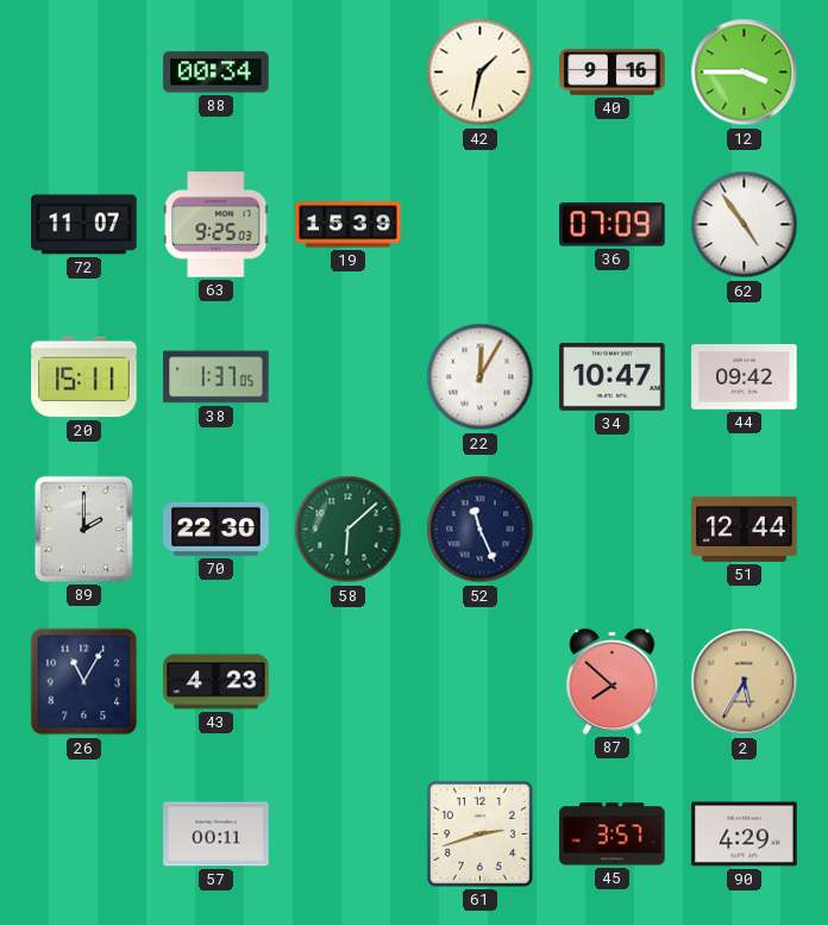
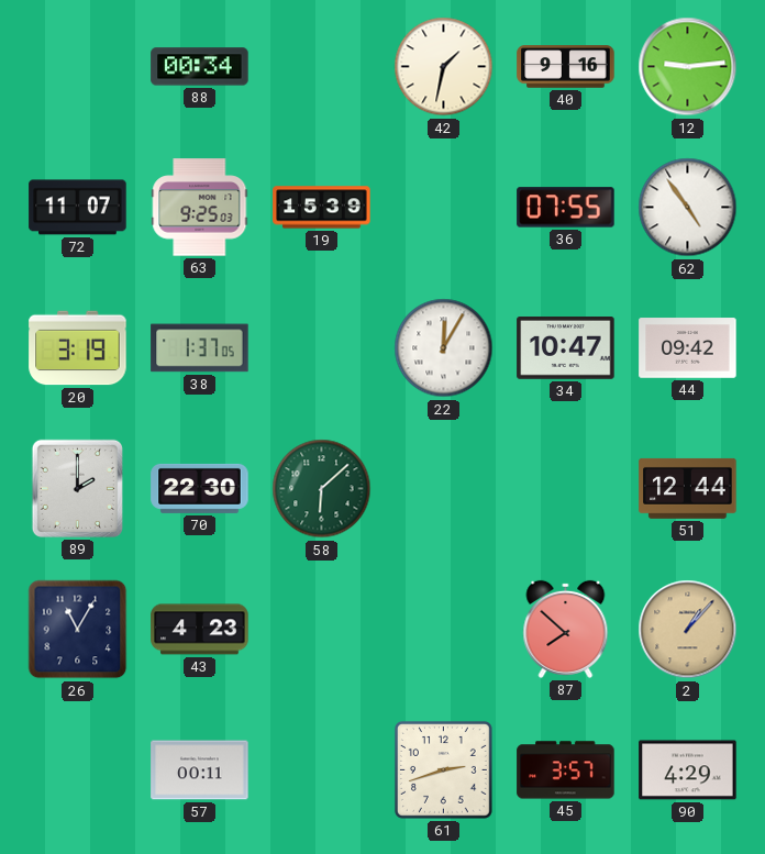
12: 3:45 -> 9:14 (688, 67)
36: 07:09 -> 07:55 (566, 208)
20: 15:11 -> 3:19 (78, 348)
52: 11:26 -> none (481, 530)
2: 5:35 -> 1:07 (688, 630)
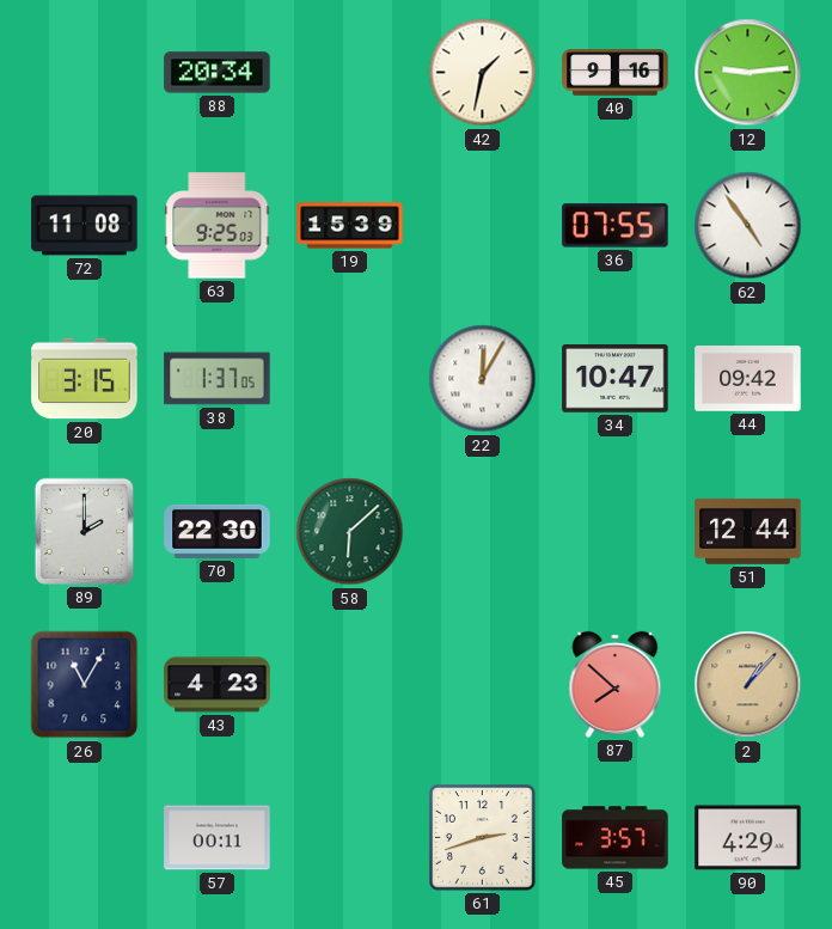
88: 00:34 -> 20:34 (218, 73)
72: 11:07 -> 11:08 (85, 226)
20: 3:19 -> 3:15 (85, 379)
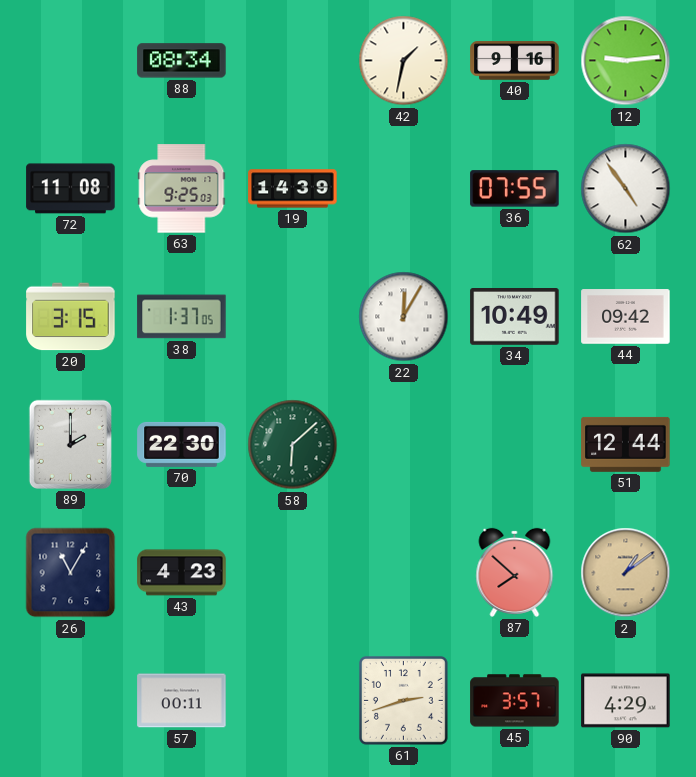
88: 20:34 -> 08:34 (182, 61)
19: 15:39 -> 14:39 (293, 189)
34: 10:47 -> 10:49 (515, 317)
2: 1:07 -> 1:09 (626, 573)
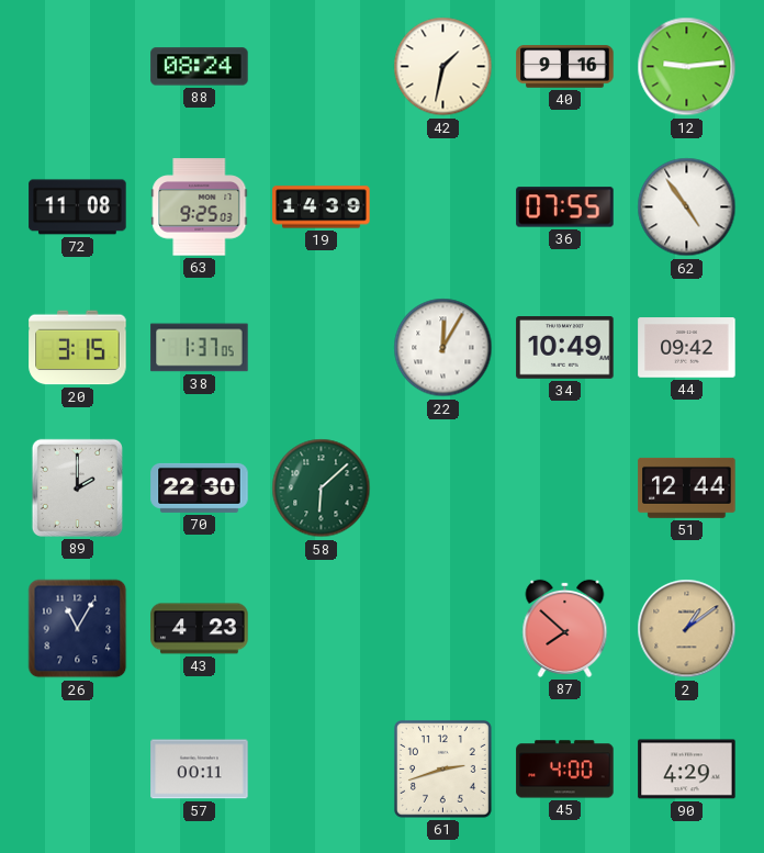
88: 08:34 -> 08:24 (200, 67)
45: 3:57 -> 4:00 (565, 770)
